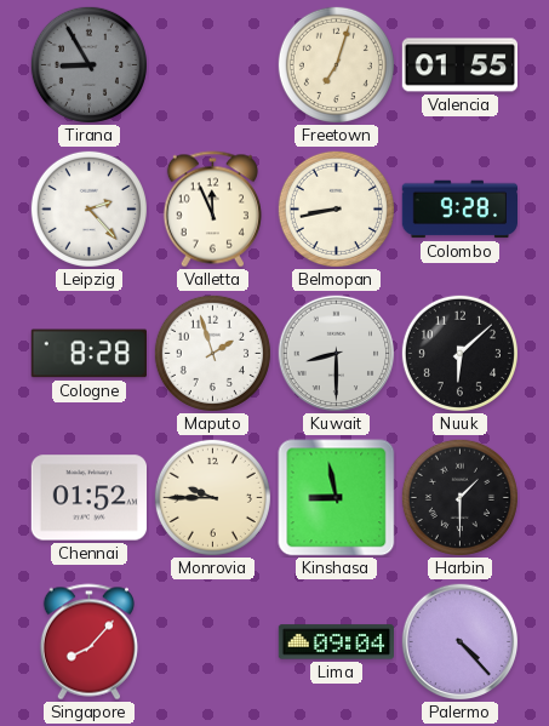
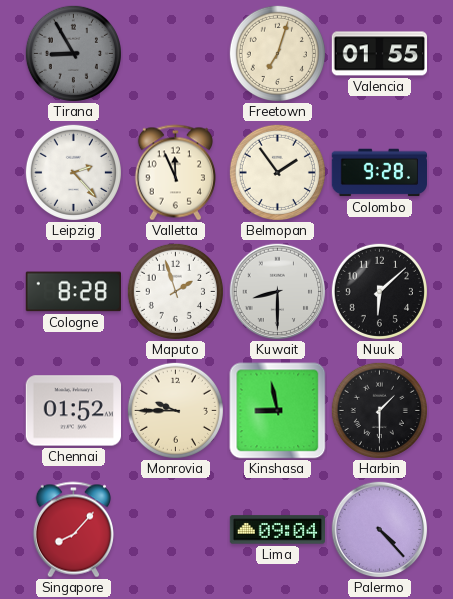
Belmopan: 8:43 -> 1:54 (277, 172)
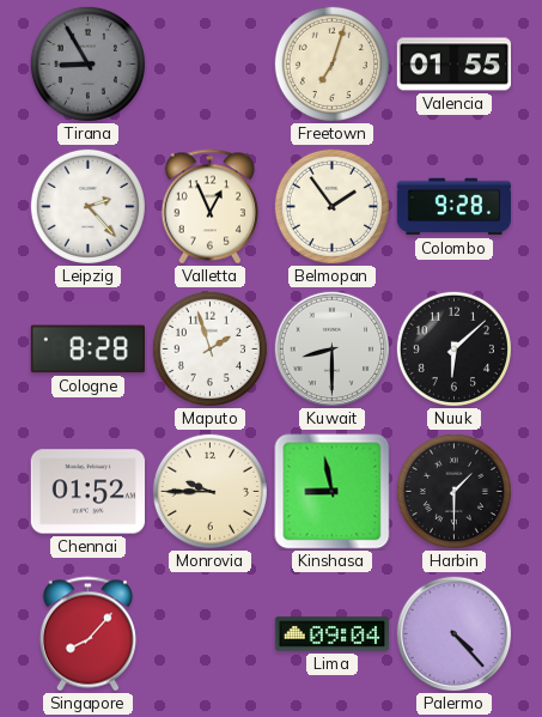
Valletta: 11:56 -> 12:56 (209, 207)
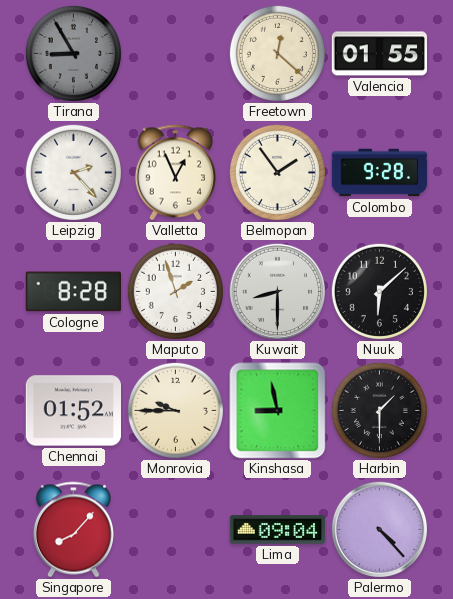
Freetown: 7:03 -> 12:22 (277, 53)
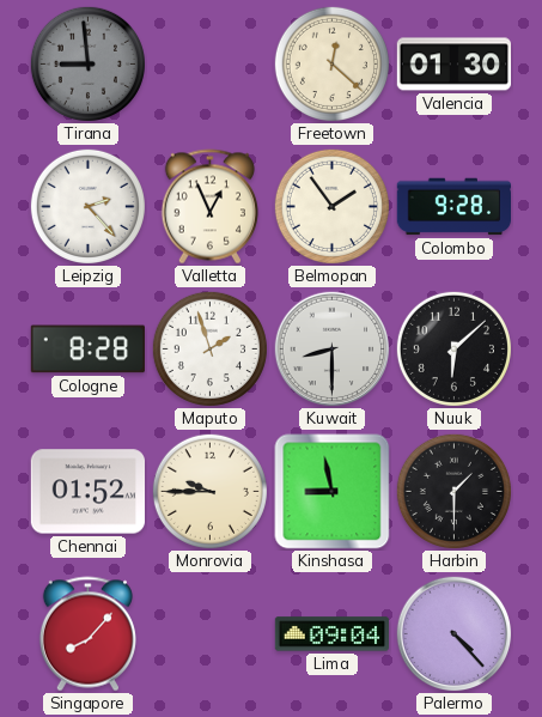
Tirana: 8:55 -> 8:59 (87, 63)
Valencia: 01:55 -> 01:30 (455, 65)
